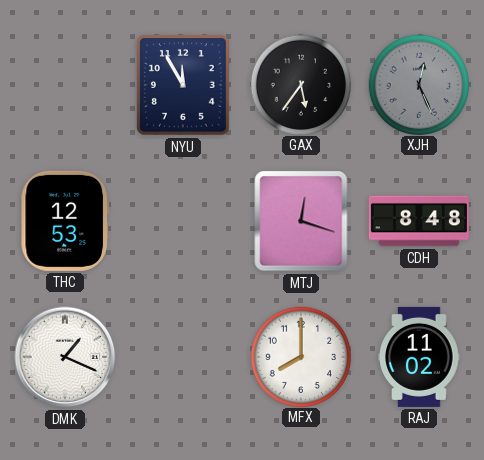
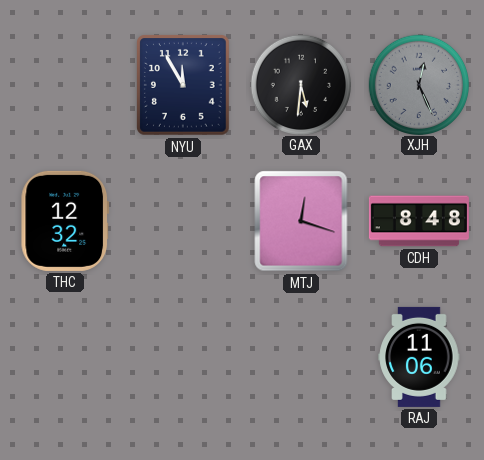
GAX: 5:36 -> 5:31 (300, 84)
THC: 12:53 -> 12:32 (65, 221)
DMK: 1:19 -> none (65, 357)
MFX: 8:00 -> none (300, 356)
RAJ: 11:02 -> 11:06 (419, 357)
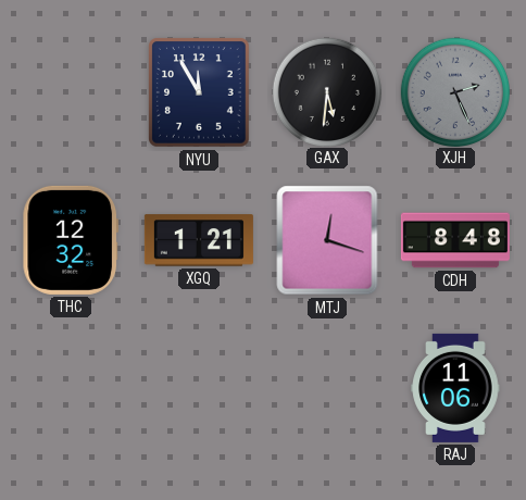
XJH: 12:26 -> 2:26 (454, 91)
XGQ: none -> 1:21 (199, 240)
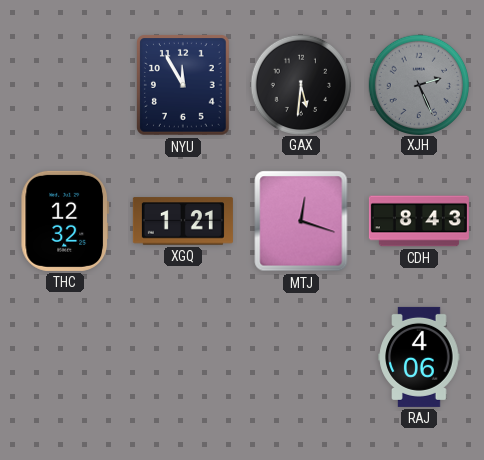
CDH: 8:48 -> 8:43 (419, 221)
RAJ: 11:06 -> 4:06 (419, 357)
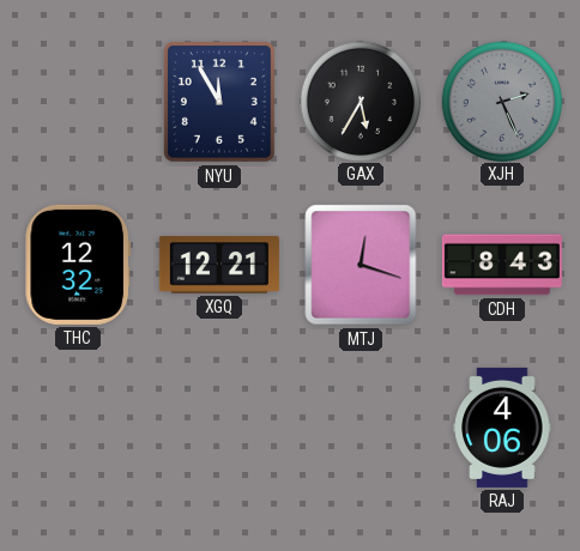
GAX: 5:31 -> 5:35 (360, 101)
XGQ: 1:21 -> 12:21 (219, 265)
